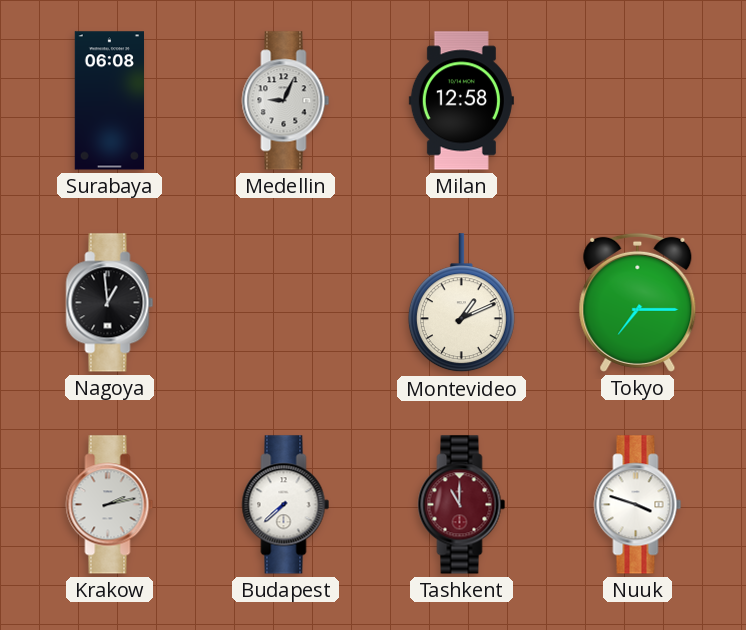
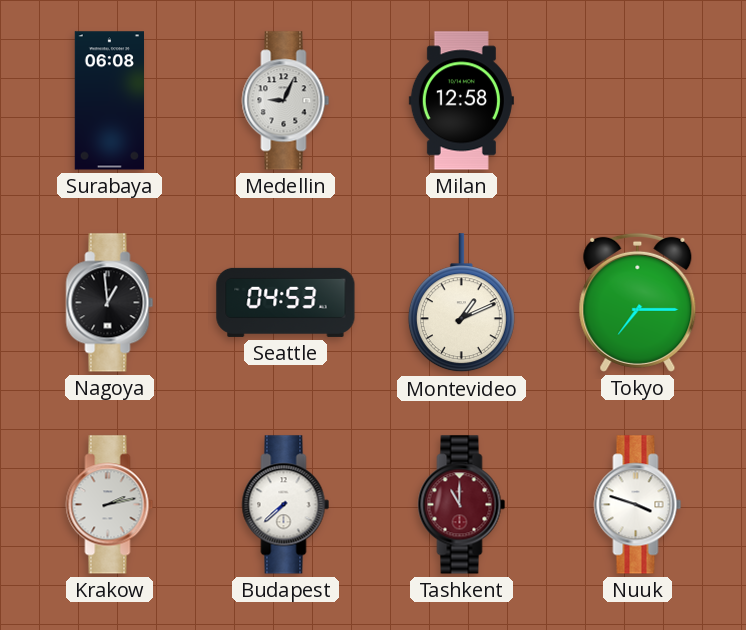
Seattle: none -> 04:53 (286, 302)
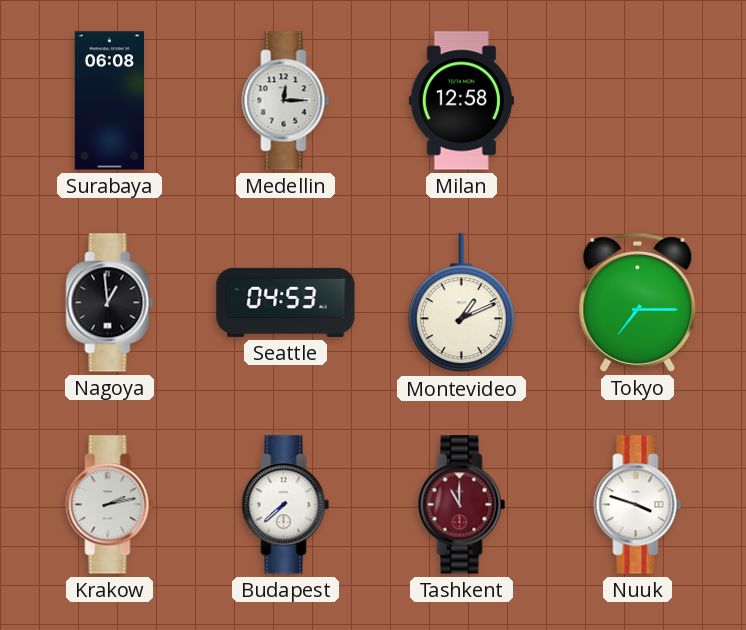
Medellin: 9:04 -> 12:15 (286, 101)
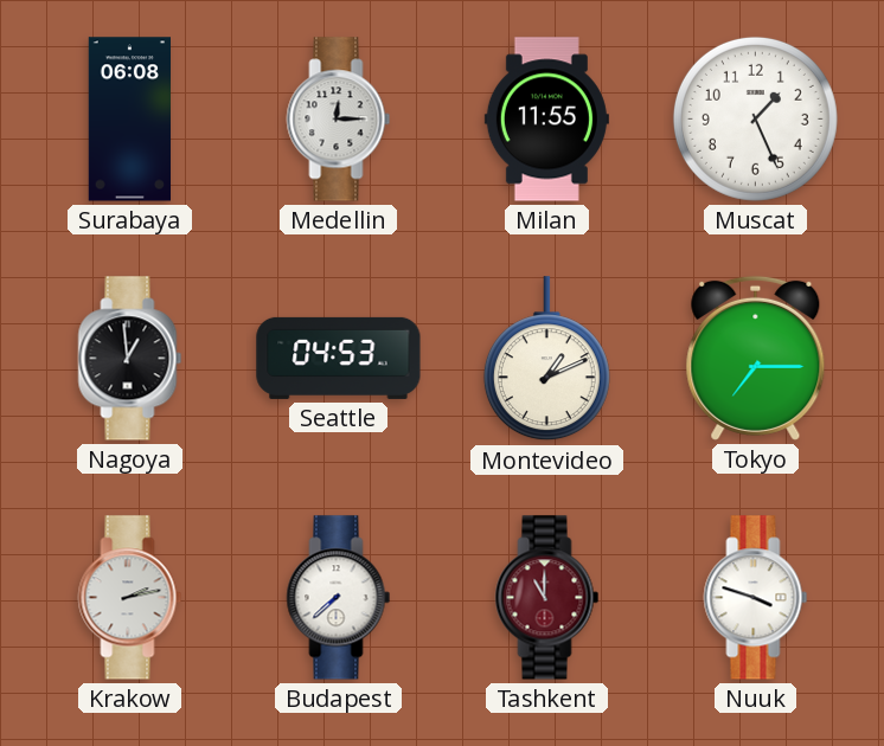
Milan: 12:58 -> 11:55 (546, 120)
Muscat: none -> 1:26 (755, 118)
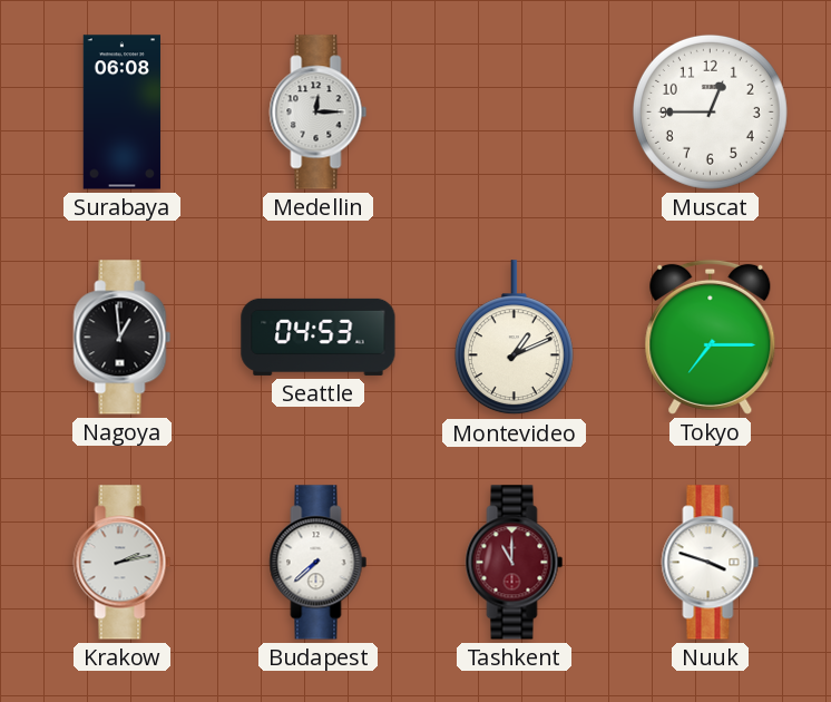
Milan: 11:55 -> none (546, 120)
Muscat: 1:26 -> 12:45 (710, 111)
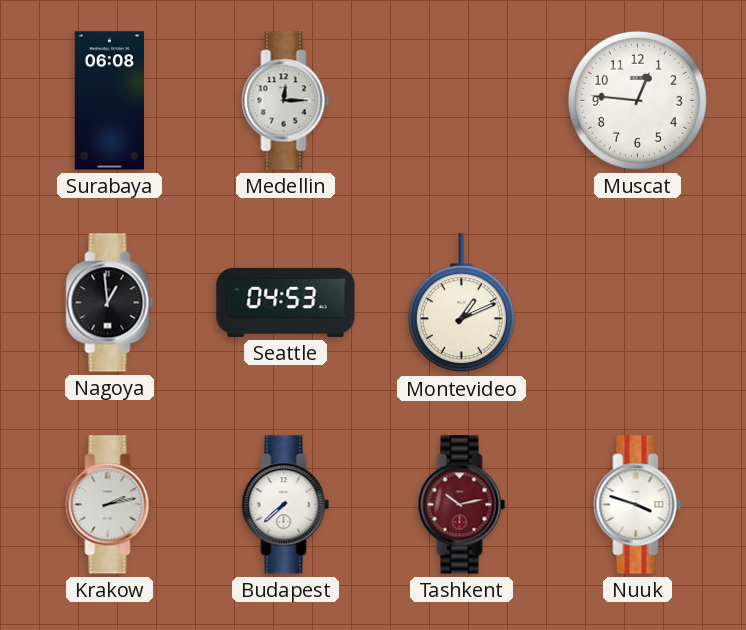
Muscat: 12:45 -> 12:46 (637, 100)
Tokyo: 7:15 -> none (711, 337)
Tashkent: 11:00 -> 10:13 (462, 505)
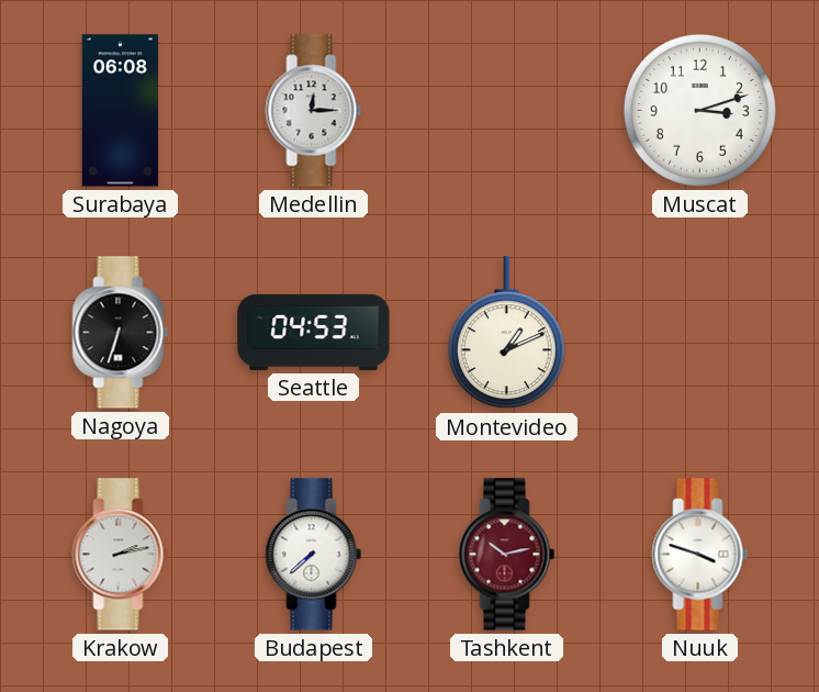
Muscat: 12:46 -> 3:12 (699, 110)
Nagoya: 12:59 -> 6:33 (121, 333)
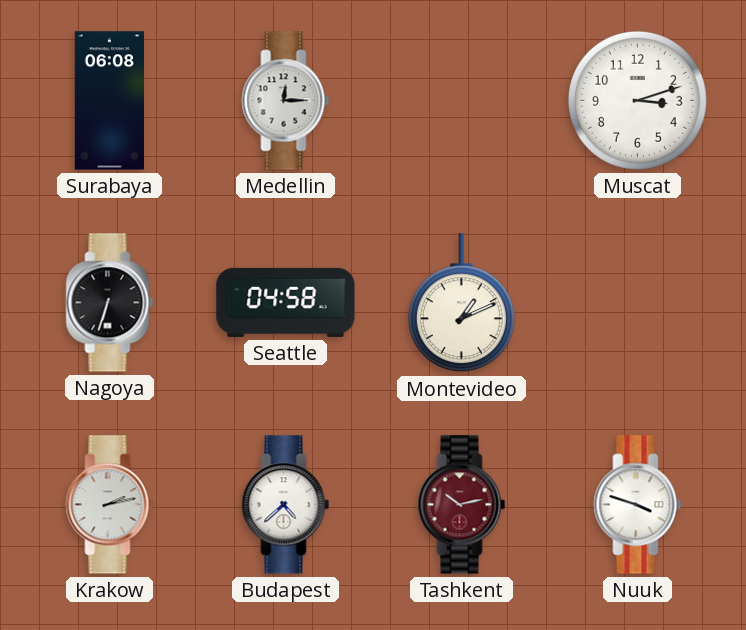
Seattle: 04:53 -> 04:58 (286, 302)
Budapest: 7:38 -> 4:38 (286, 505)
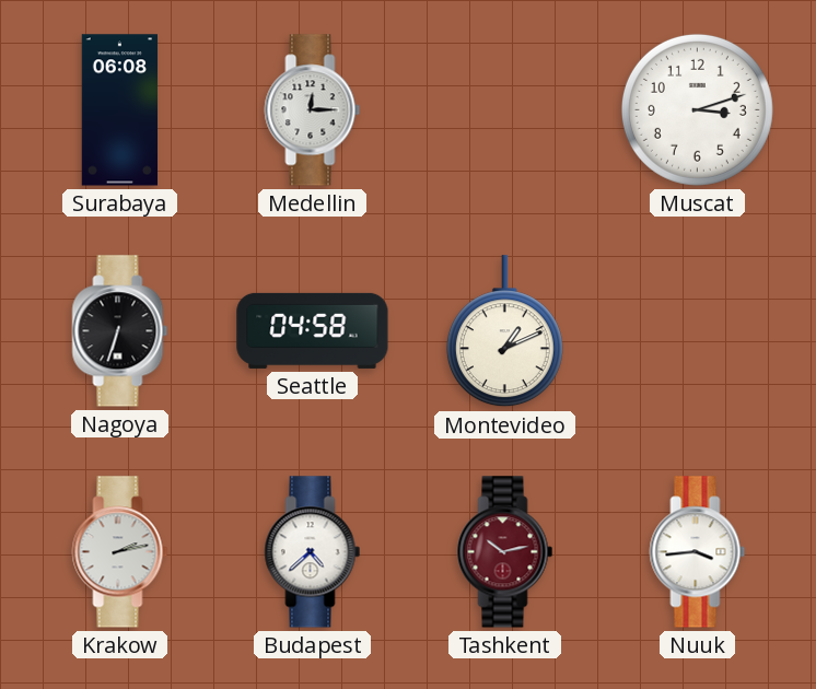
Nuuk: 3:48 -> 3:44 (698, 552)
